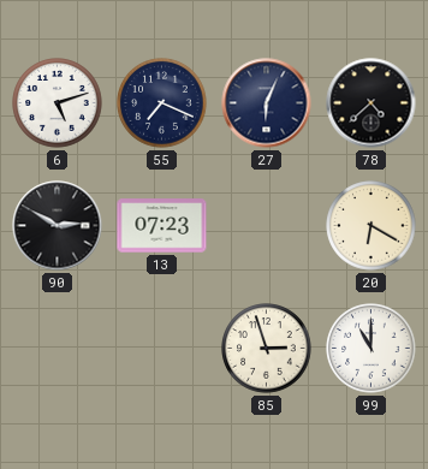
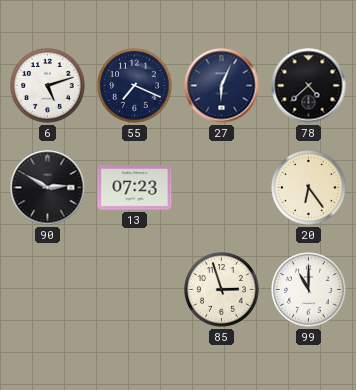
20: 6:20 -> 6:24 (309, 188)
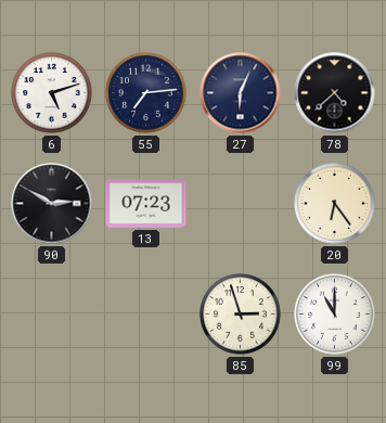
55: 7:19 -> 7:14 (146, 93)
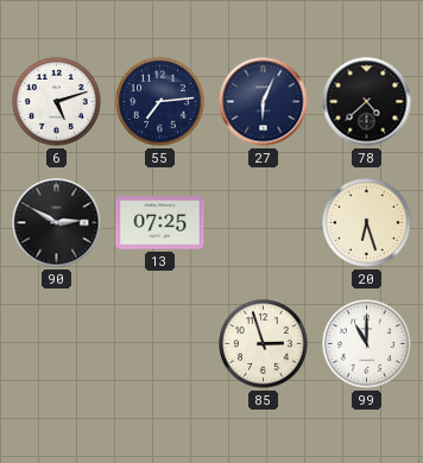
13: 07:23 -> 07:25 (160, 223)
20: 6:24 -> 6:27 (367, 223)
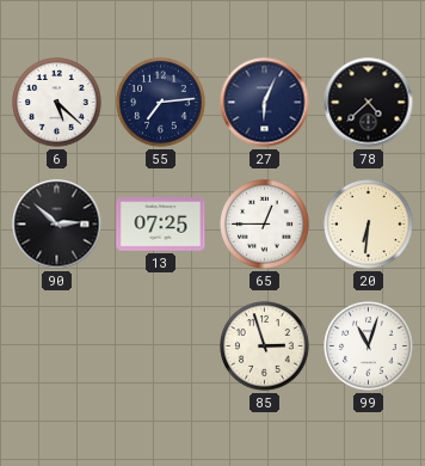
6: 5:12 -> 5:22 (57, 103)
90: 2:50 -> 2:52 (57, 225)
65: none -> 12:45 (265, 225)
20: 6:27 -> 6:31 (369, 225)
99: 11:00 -> 11:03 (369, 347)
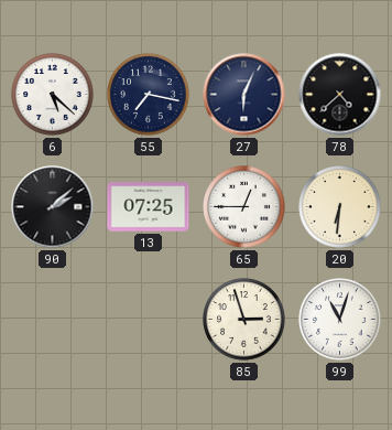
55: 7:14 -> 7:17 (149, 95)
90: 2:52 -> 2:08 (53, 207)
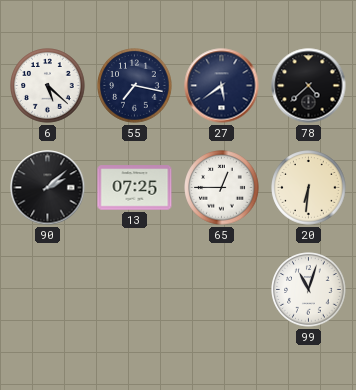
27: 6:04 -> 5:39 (222, 86)
85: 2:57 -> none (244, 320)
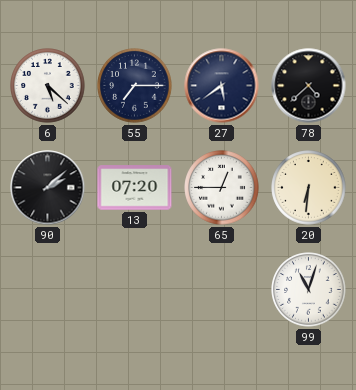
55: 7:17 -> 7:15 (135, 86)
13: 07:25 -> 07:20 (135, 188)
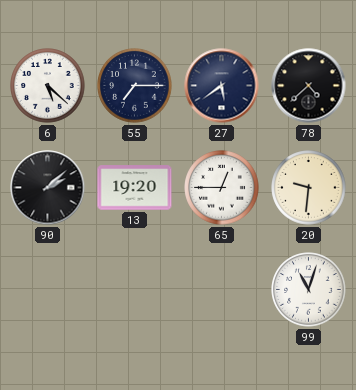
13: 07:20 -> 19:20 (135, 188)
20: 6:31 -> 9:31 (309, 188)
